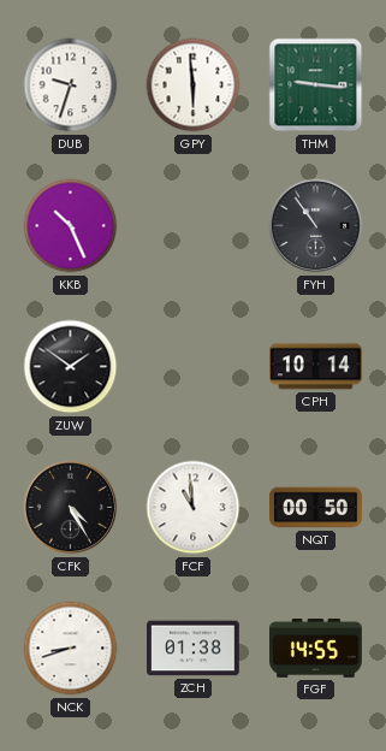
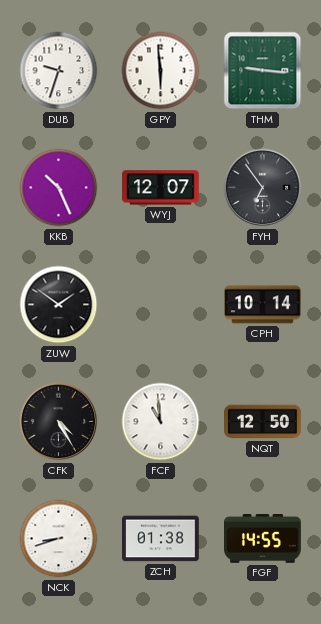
WYJ: none -> 12:07 (161, 188)
FYH: 10:54 -> 6:54 (263, 188)
NQT: 00:50 -> 12:50 (263, 422)
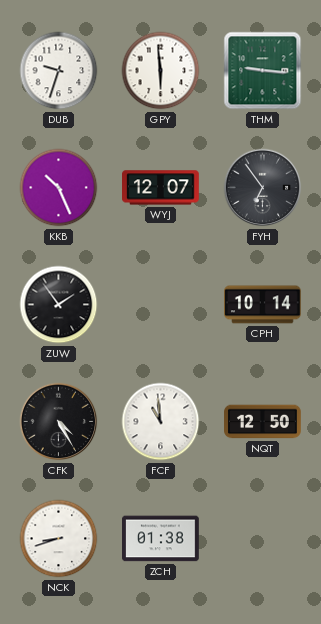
ZUW: 1:51 -> 1:54 (59, 305)
FGF: 14:55 -> none (263, 539)
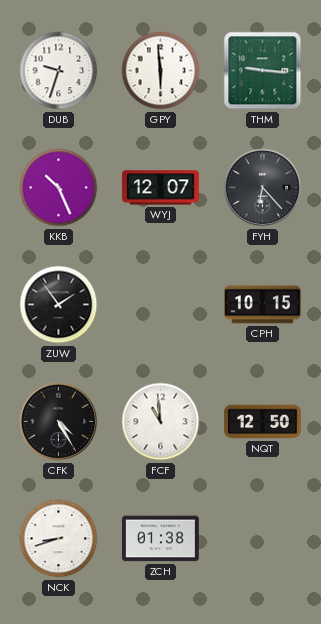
FYH: 6:54 -> 6:23 (263, 188)
CPH: 10:14 -> 10:15 (263, 305)
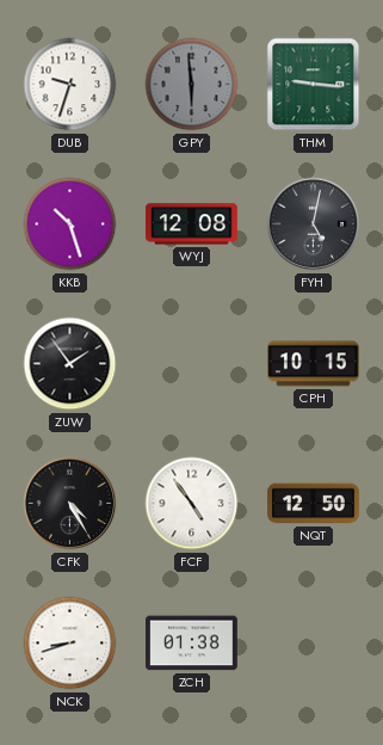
GPY dial: white -> grey (192, 85)
KKB: 10:26 -> 10:27 (70, 224)
WYJ: 12:07 -> 12:08 (192, 224)
FYH: 6:23 -> 5:02 (314, 224)
FCF: 10:59 -> 4:54 (192, 504)
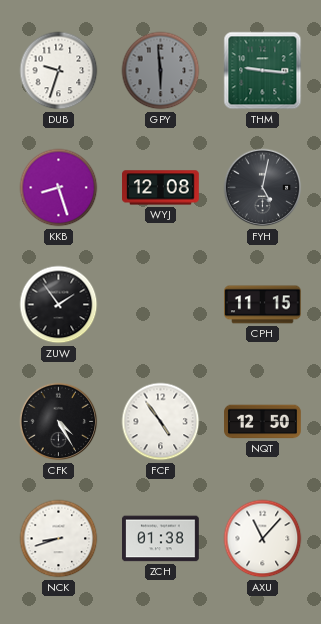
KKB: 10:27 -> 8:27 (59, 188)
CPH: 10:15 -> 11:15 (263, 305)
AXU: none -> 11:07 (263, 539)
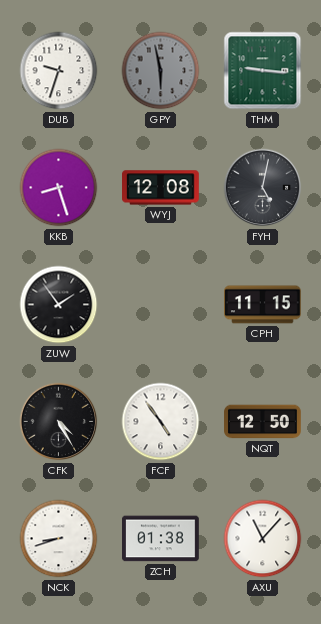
GPY: 5:59 -> 5:58 (161, 71)
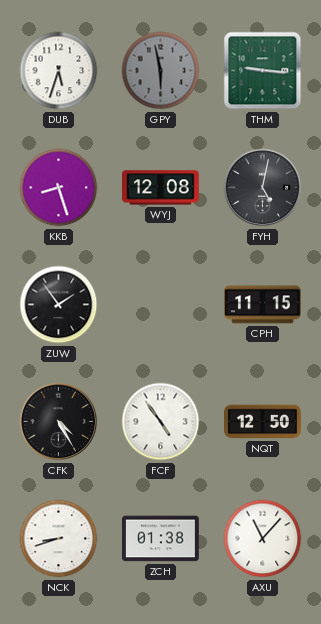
DUB: 9:33 -> 5:33 (59, 71)
